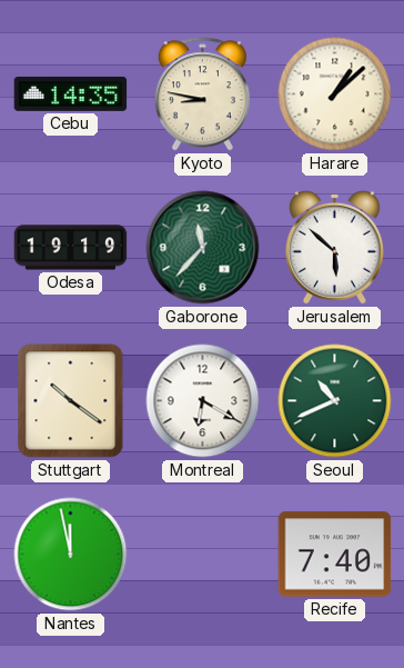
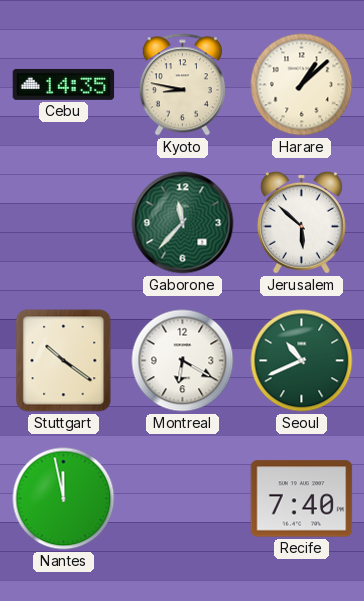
Odesa: 19:19 -> none (71, 248)
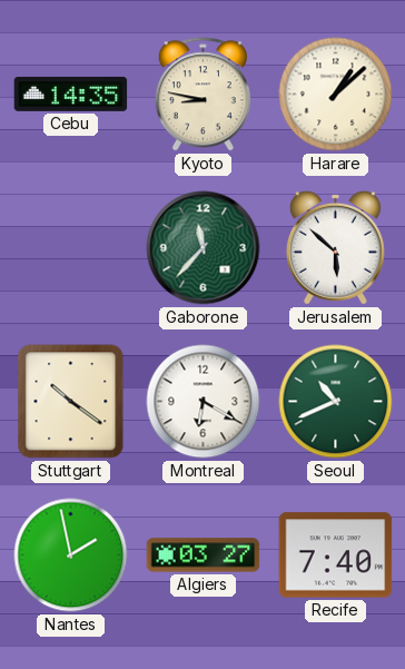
Nantes: 11:58 -> 1:58 (71, 555)
Algiers: none -> 03:27 (204, 555)
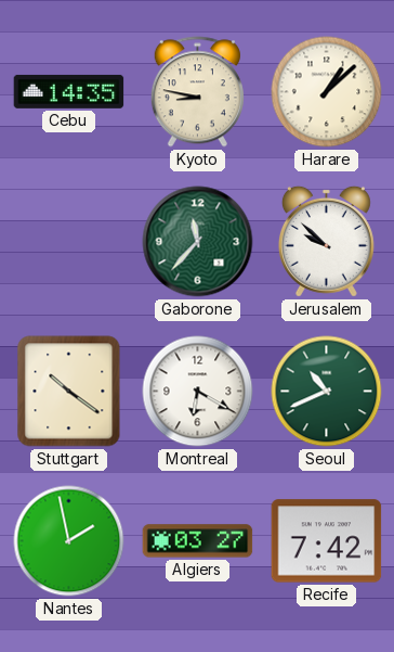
Jerusalem: 5:52 -> 9:52 (326, 241)
Recife: 7:40 -> 7:42 (327, 541)
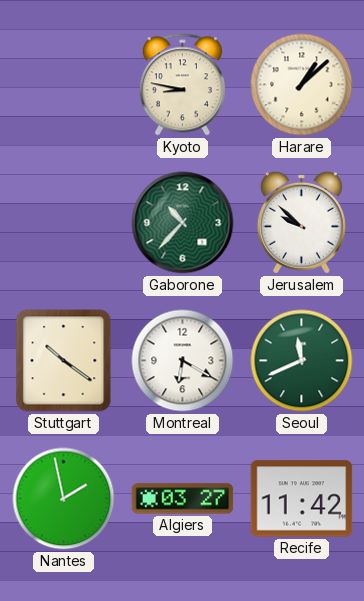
Cebu: 14:35 -> none (69, 91)
Gaborone: 11:37 -> 10:37 (183, 223)
Seoul: 10:41 -> 11:41 (302, 361)
Recife: 7:42 -> 11:42 (302, 499)
